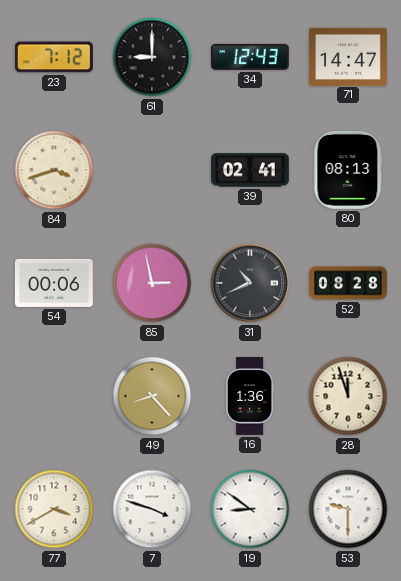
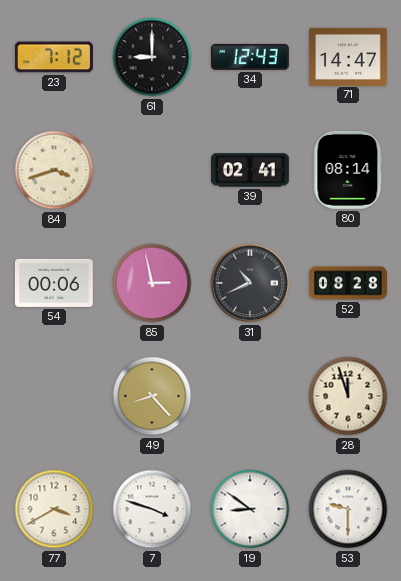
80: 08:13 -> 08:14 (348, 170)
16: 1:36 -> none (250, 397)
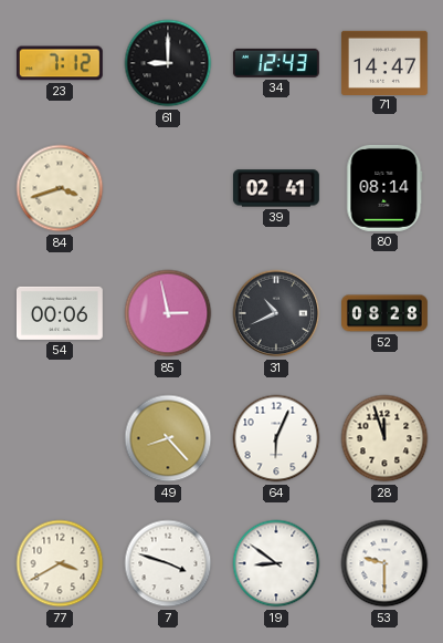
64: none -> 6:04 (276, 438)
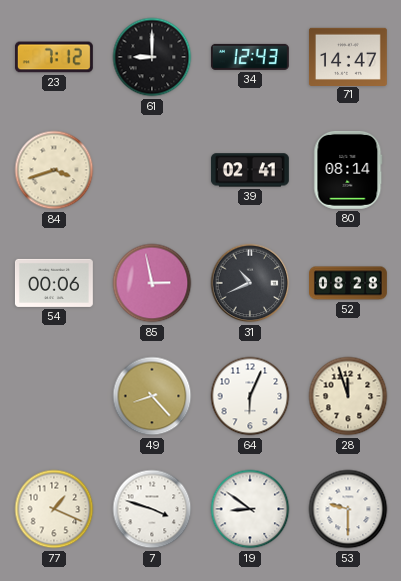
77: 3:40 -> 1:19 (54, 509)
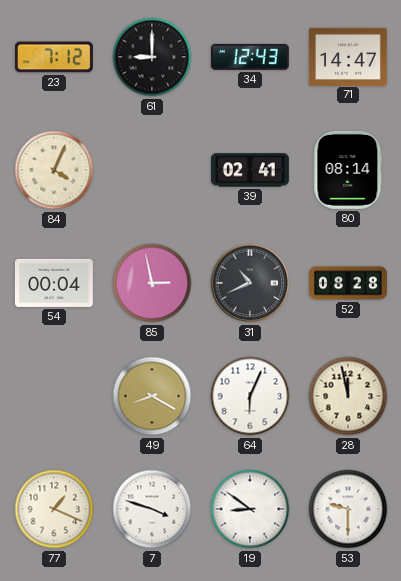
84: 3:42 -> 4:04 (54, 170)
54: 00:06 -> 00:04 (54, 283)
49: 8:23 -> 8:20 (152, 396)
28: 11:57 -> 11:58 (348, 396)
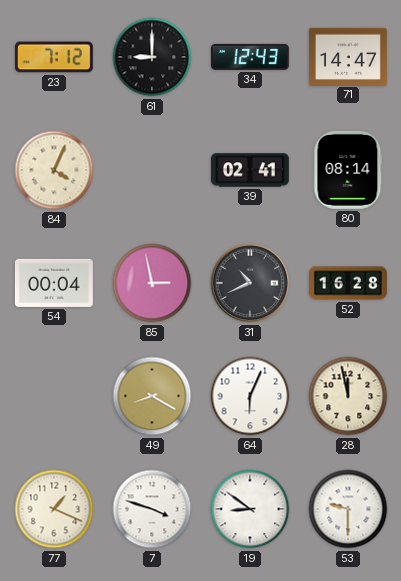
52: 08:28 -> 16:28 (349, 283)
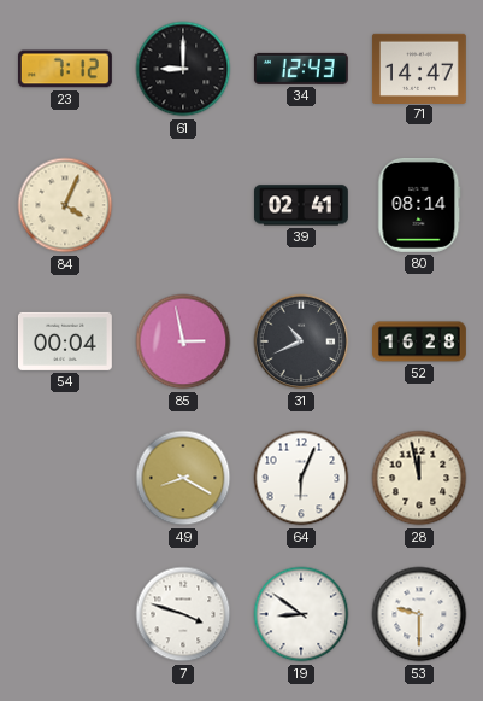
77: 1:19 -> none (54, 509)
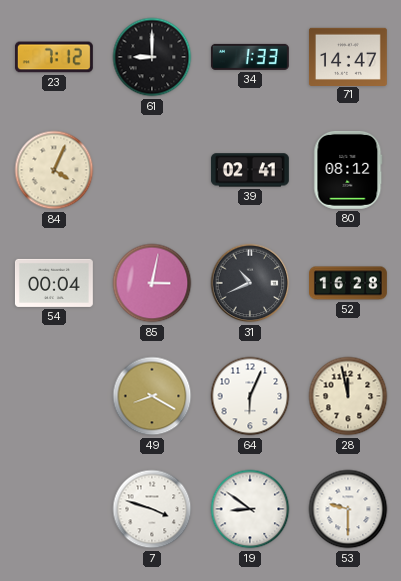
34: 12:43 -> 1:33 (250, 57)
80: 08:14 -> 08:12 (348, 170)
85: 2:58 -> 3:02 (152, 283)
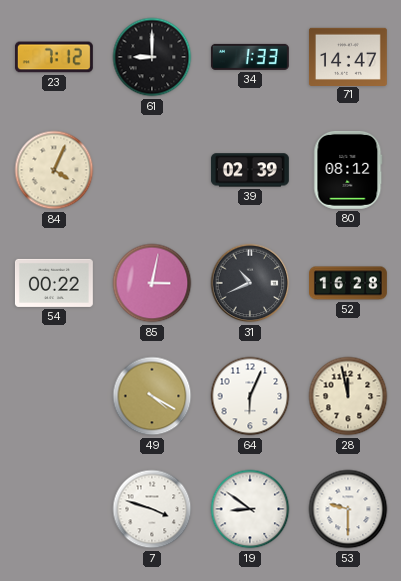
39: 02:41 -> 02:39 (250, 170)
54: 00:04 -> 00:22 (54, 283)
49: 8:20 -> 4:20 (152, 396)
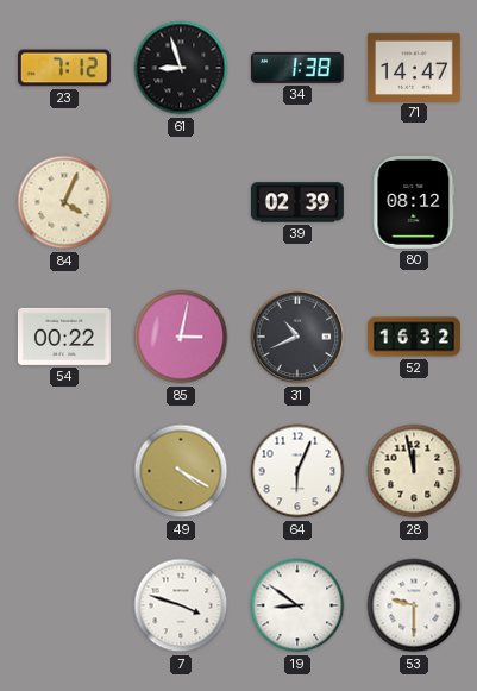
61: 9:00 -> 8:57 (181, 68)
34: 1:33 -> 1:38 (297, 68)
52: 16:28 -> 16:32 (415, 337)
